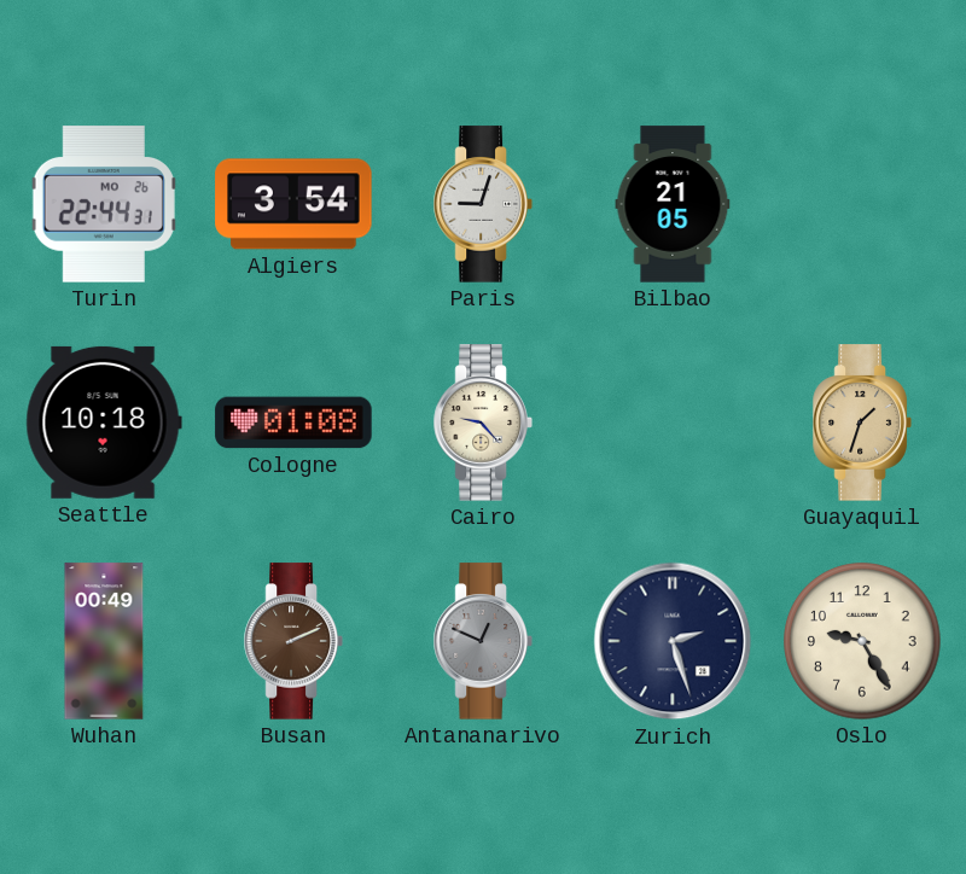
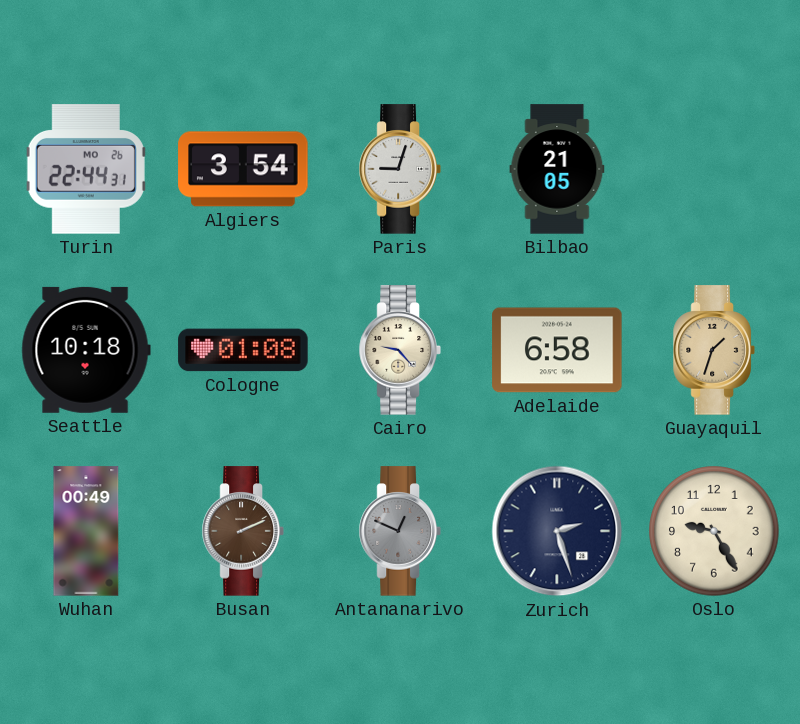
Adelaide: none -> 6:58 (557, 350)
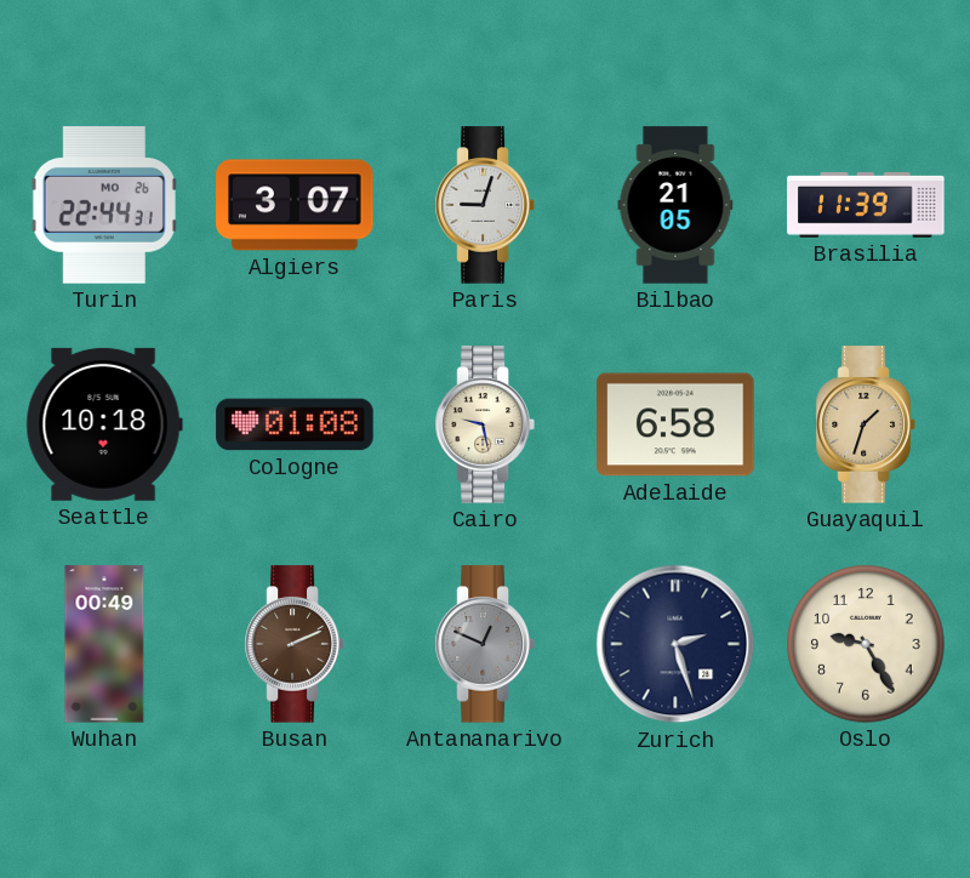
Algiers: 3:54 -> 3:07 (295, 205)
Brasilia: none -> 11:39 (866, 205)
Cairo: 9:23 -> 9:28 (485, 424)
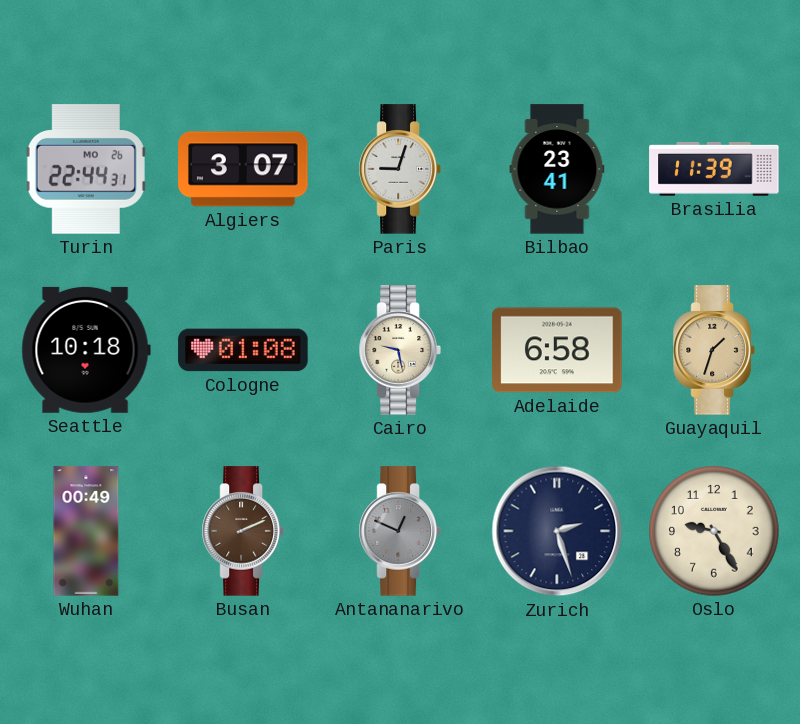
Bilbao: 21:05 -> 23:41 (557, 169)
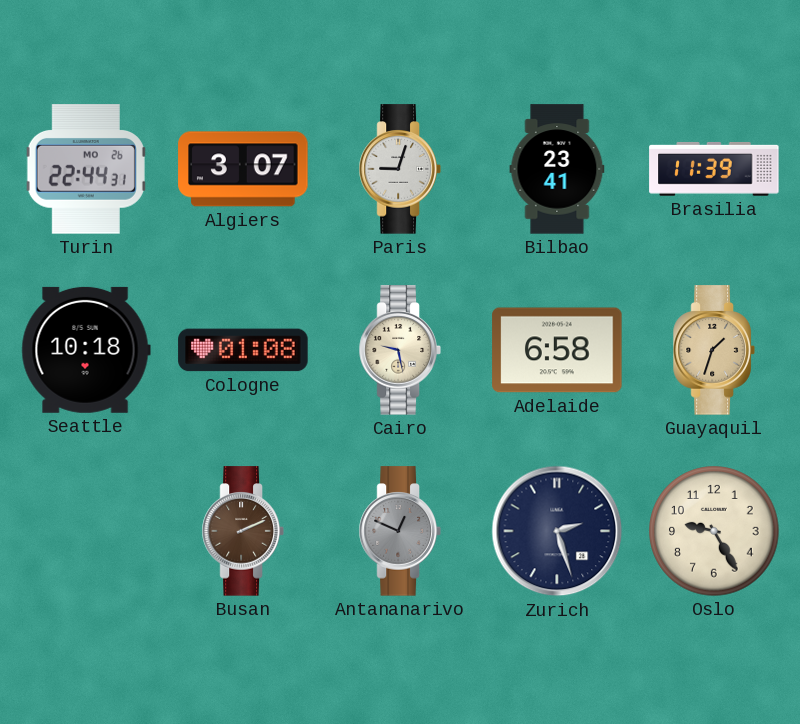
Wuhan: 00:49 -> none (86, 531)
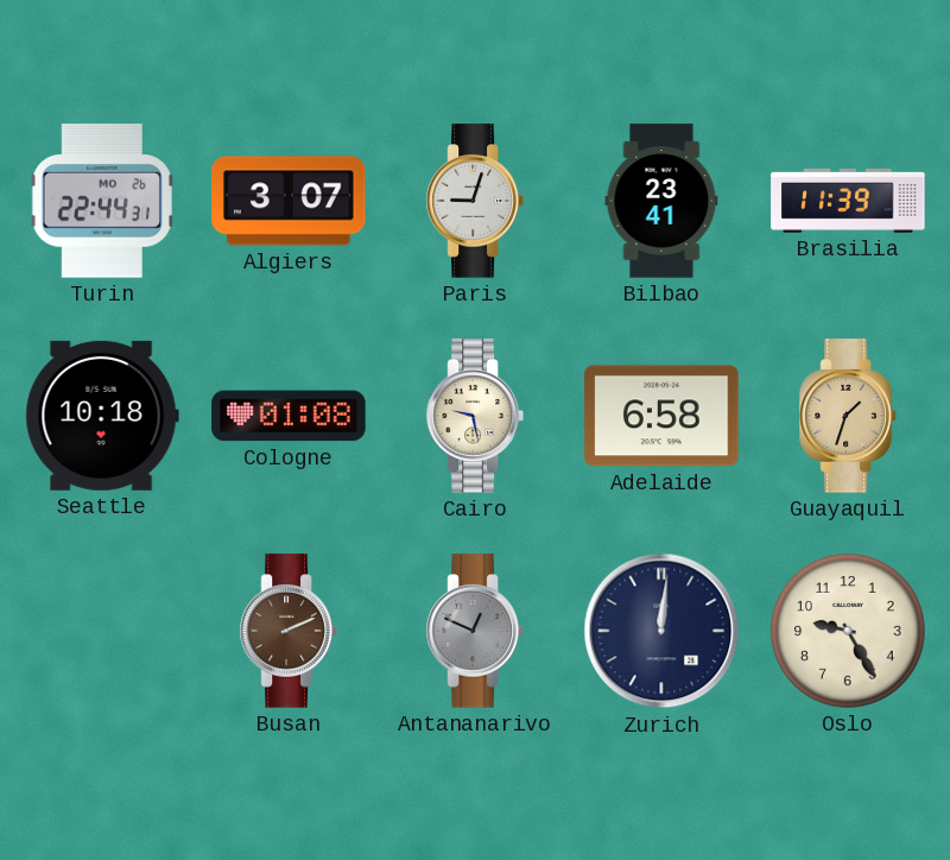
Zurich: 2:27 -> 12:01 (661, 631)
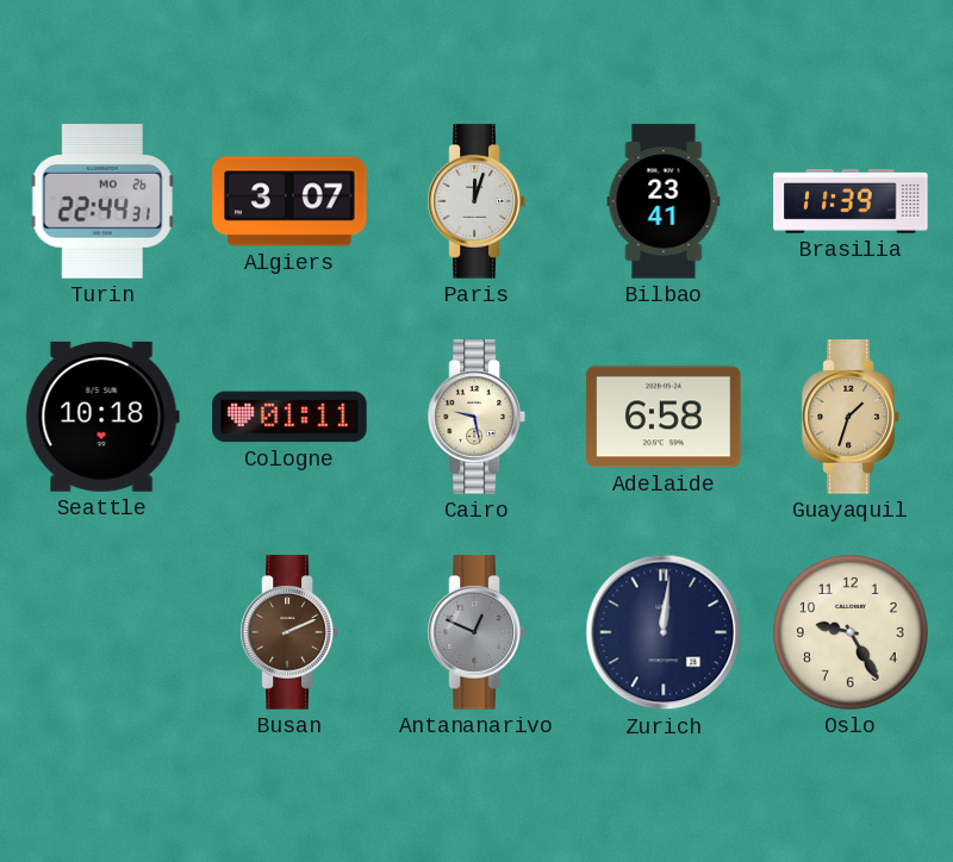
Paris: 9:03 -> 12:03 (476, 201)
Cologne: 01:08 -> 01:11 (289, 417)
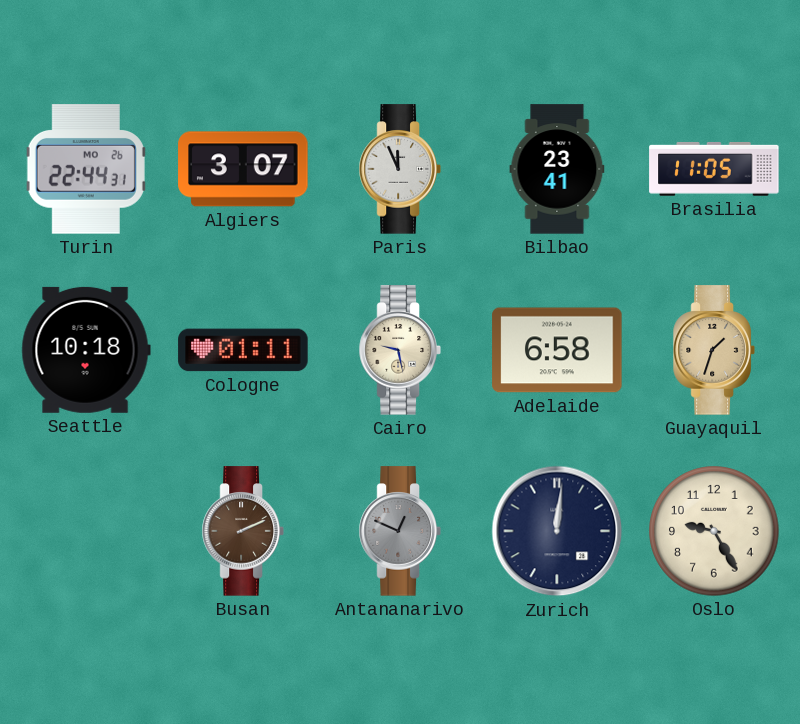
Paris: 12:03 -> 11:56 (400, 169)
Brasilia: 11:39 -> 11:05 (714, 169)
